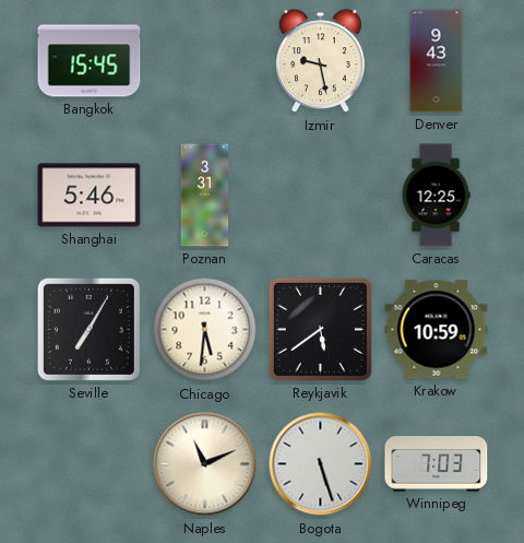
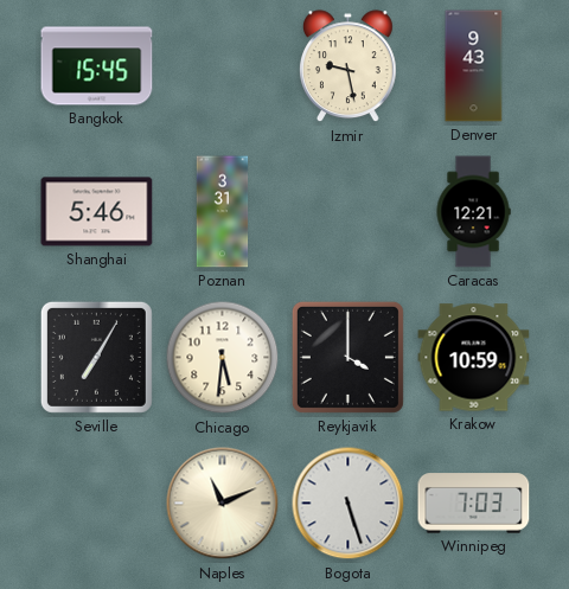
Caracas: 12:25 -> 12:21 (473, 212)
Reykjavik: 5:39 -> 4:00 (347, 357)
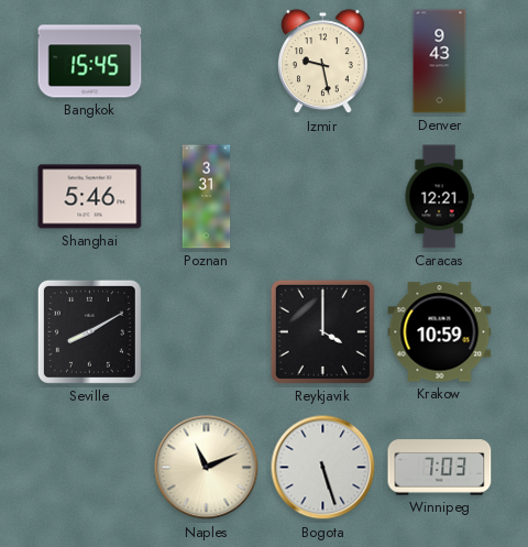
Seville: 7:05 -> 8:10 (89, 331)
Chicago: 5:31 -> none (223, 358)
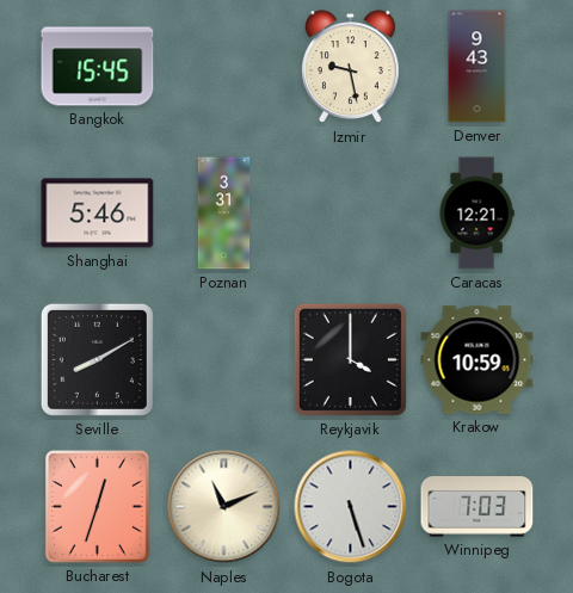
Bucharest: none -> 12:33 (97, 506)
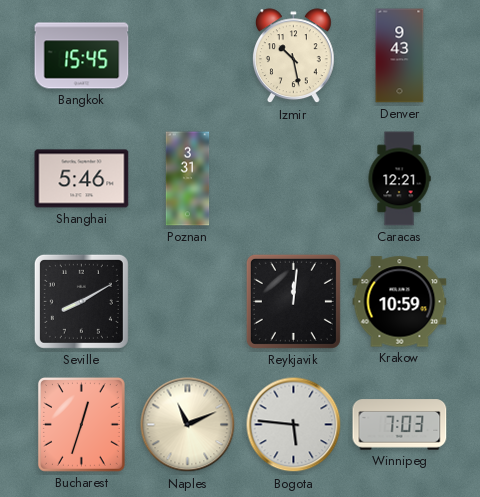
Izmir: 9:28 -> 10:28 (293, 56)
Reykjavik: 4:00 -> 12:01 (293, 301)
Bogota: 5:27 -> 5:46 (294, 425)
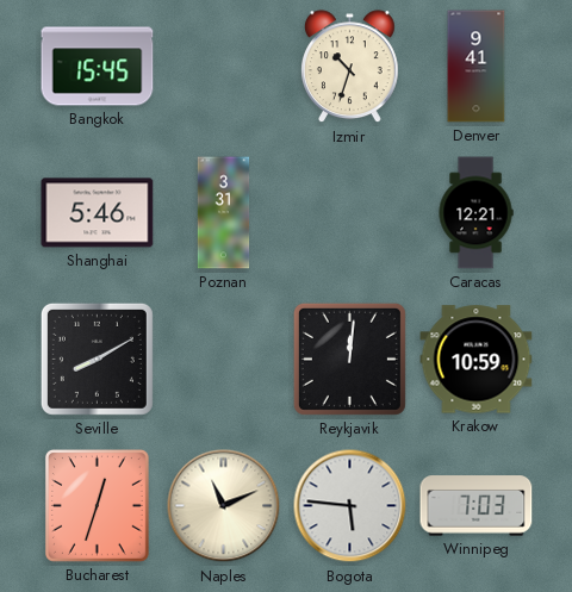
Izmir: 10:28 -> 10:33 (349, 67)
Denver: 9:43 -> 9:41 (477, 67)
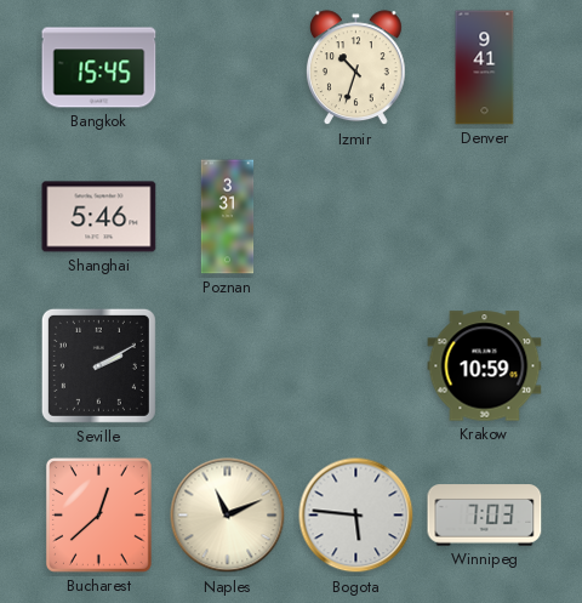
Caracas: 12:21 -> none (475, 213)
Seville: 8:10 -> 2:10 (98, 365)
Reykjavik: 12:01 -> none (349, 359)
Bucharest: 12:33 -> 12:38 (98, 514)
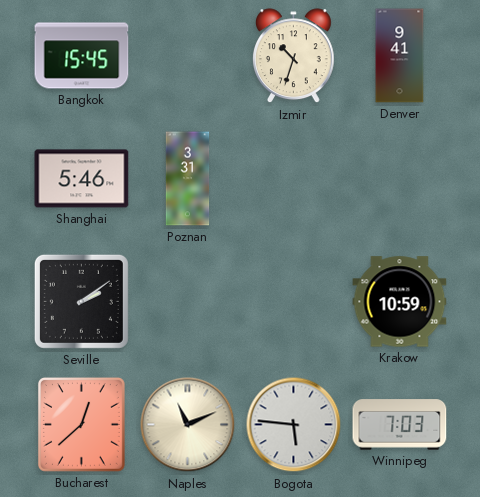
Seville: 2:10 -> 2:09 (81, 301)
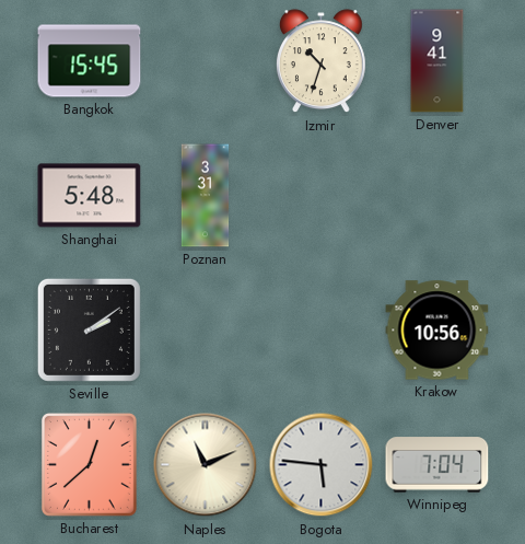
Shanghai: 5:46 -> 5:48 (90, 196)
Krakow: 10:59 -> 10:56 (437, 331)
Winnipeg: 7:03 -> 7:04 (437, 465)
